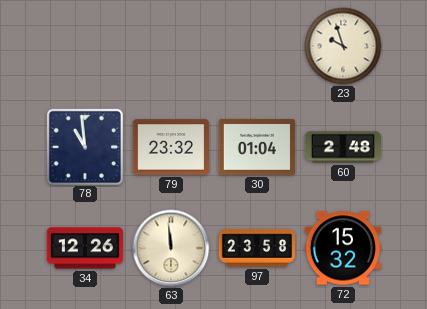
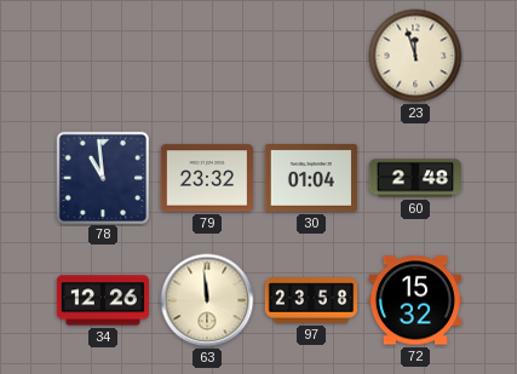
23: 9:57 -> 11:57 (415, 56)
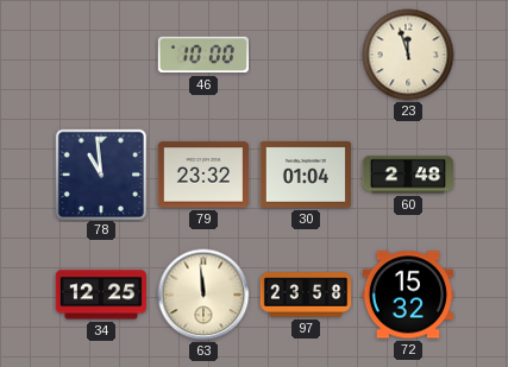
46: none -> 10:00 (203, 55)
34: 12:26 -> 12:25 (100, 295)
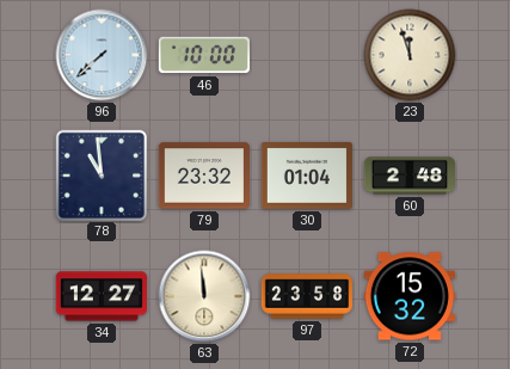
96: none -> 7:38 (102, 55)
34: 12:25 -> 12:27 (100, 296)
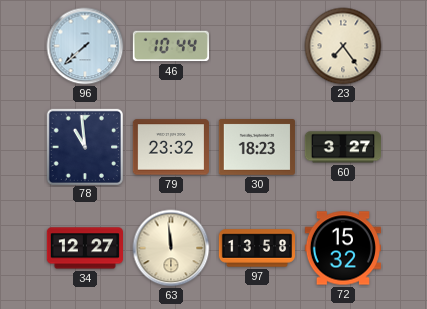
46: 10:00 -> 10:44 (171, 46)
23: 11:57 -> 7:24 (343, 46)
30: 01:04 -> 18:23 (257, 148)
60: 2:48 -> 3:27 (342, 147)
97: 23:58 -> 13:58 (256, 248)
